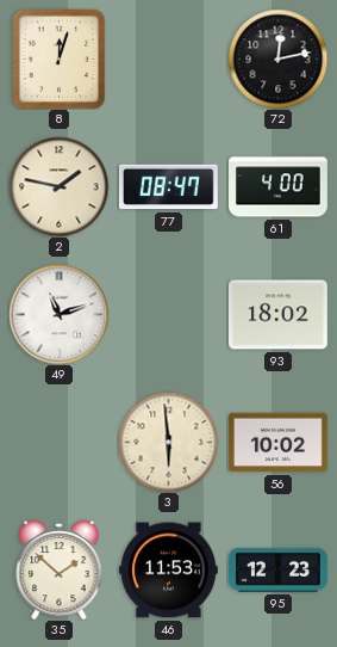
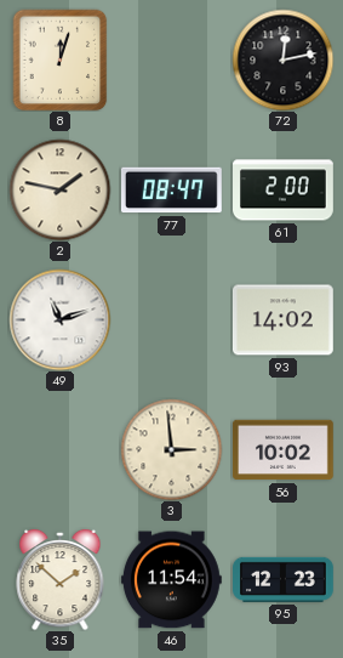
61: 4:00 -> 2:00 (284, 191)
93: 18:02 -> 14:02 (282, 321)
3: 5:59 -> 2:59 (171, 449)
46: 11:53 -> 11:54 (171, 580)
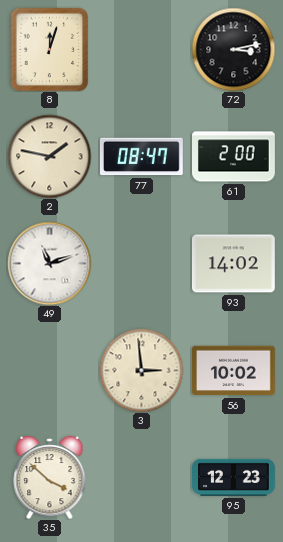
72: 12:13 -> 3:13 (233, 49)
35: 1:52 -> 3:52 (50, 477)
46: 11:54 -> none (171, 580)
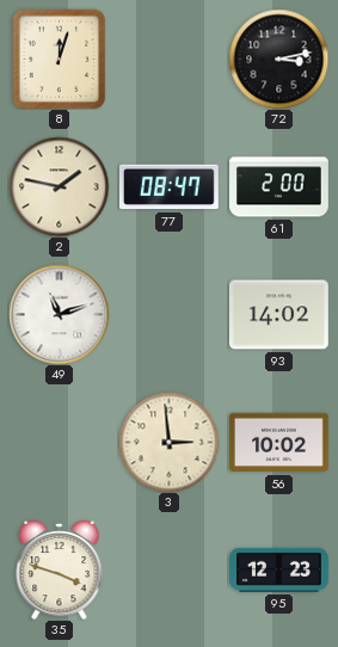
35: 3:52 -> 3:48 (60, 569)
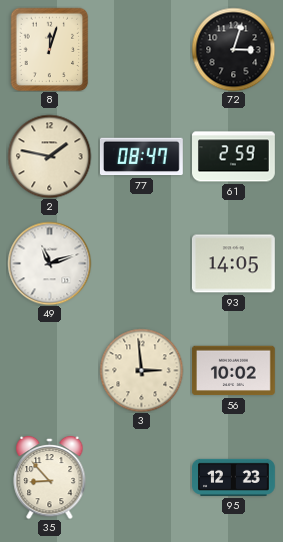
72: 3:13 -> 3:03 (233, 49)
61: 2:00 -> 2:59 (234, 157)
93: 14:02 -> 14:05 (233, 264)
35: 3:48 -> 8:53 (50, 477)
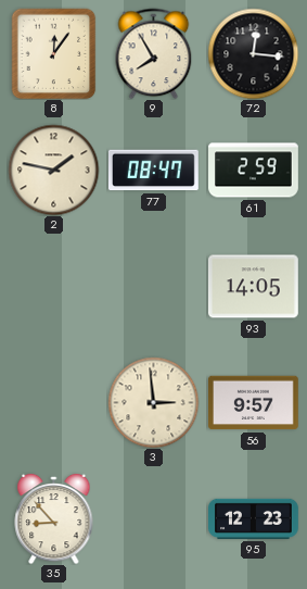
8: 12:03 -> 12:06 (54, 53)
9: none -> 7:55 (154, 53)
72: 3:03 -> 12:16 (253, 53)
49: 11:12 -> none (49, 263)
56: 10:02 -> 9:57 (254, 403)
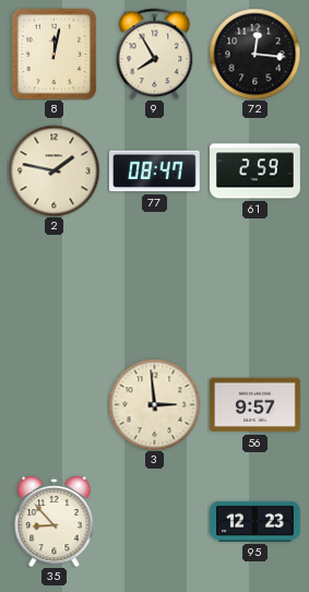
8: 12:06 -> 12:02 (55, 54)
93: 14:05 -> none (253, 287)
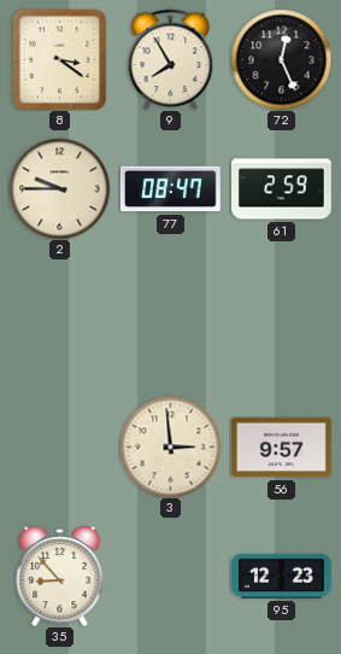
8: 12:02 -> 3:21 (60, 59)
72: 12:16 -> 12:26 (281, 59)
2: 1:47 -> 9:45 (59, 188)
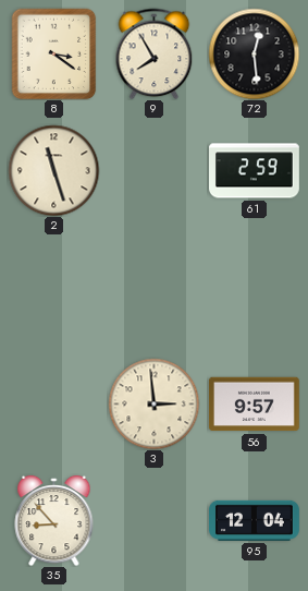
72: 12:26 -> 12:29 (254, 53)
2: 9:45 -> 11:27 (53, 170)
77: 08:47 -> none (170, 189)
95: 12:23 -> 12:04 (255, 520)
